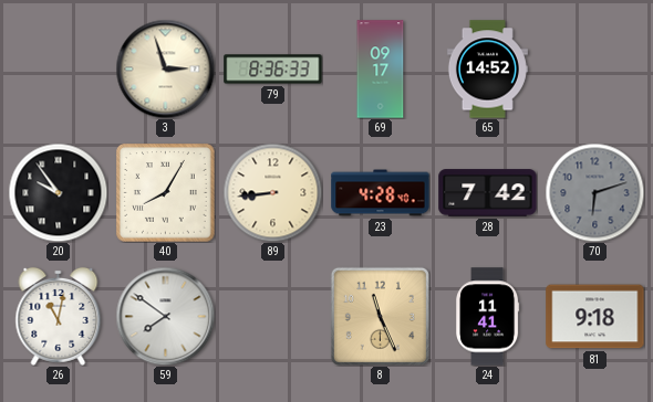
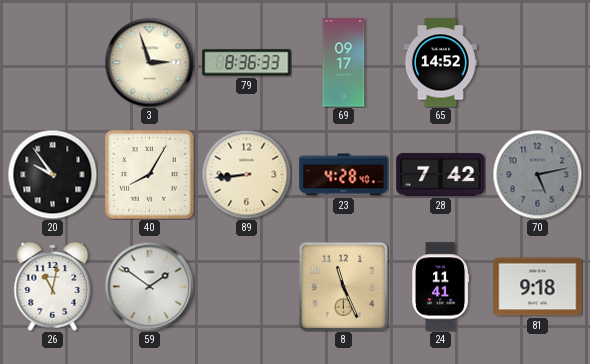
70: 6:12 -> 5:13 (537, 174)
59: 7:51 -> 1:51 (149, 286)
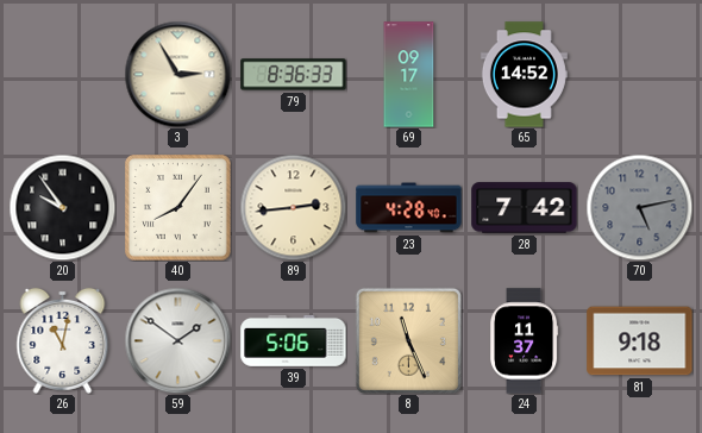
3: 2:57 -> 2:55 (177, 74)
40: 8:05 -> 8:06 (178, 208)
89: 8:44 -> 2:44 (293, 207)
39: none -> 5:06 (294, 340)
24: 11:41 -> 11:37 (524, 341)
